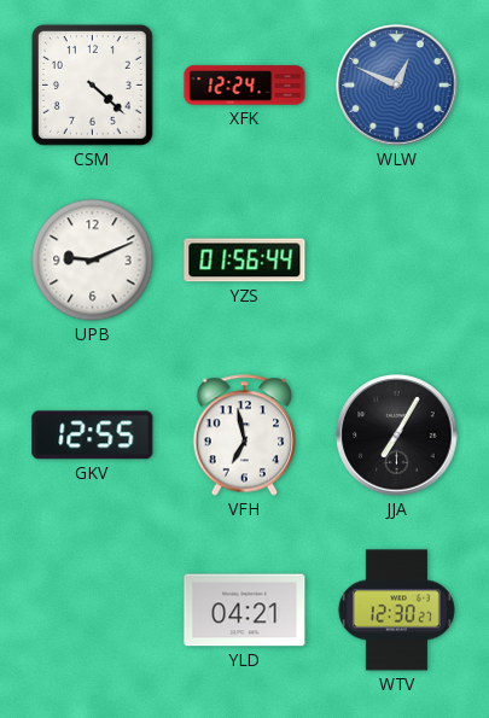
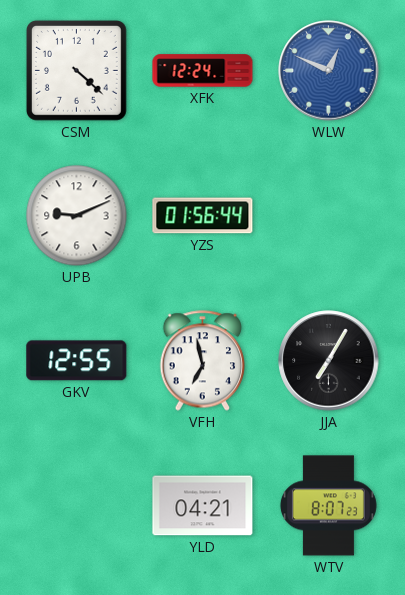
WTV: 12:30 -> 8:07 (328, 506)
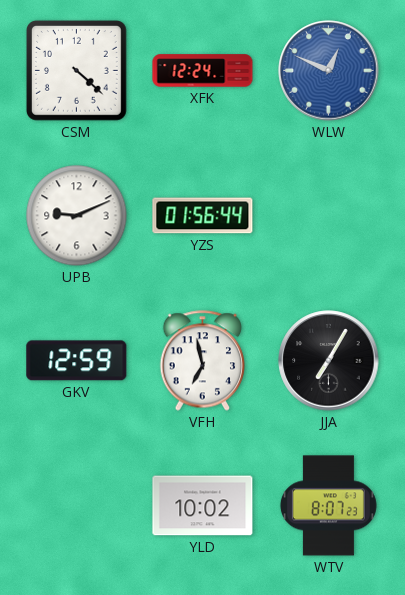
GKV: 12:55 -> 12:59 (77, 361)
YLD: 04:21 -> 10:02 (203, 506)
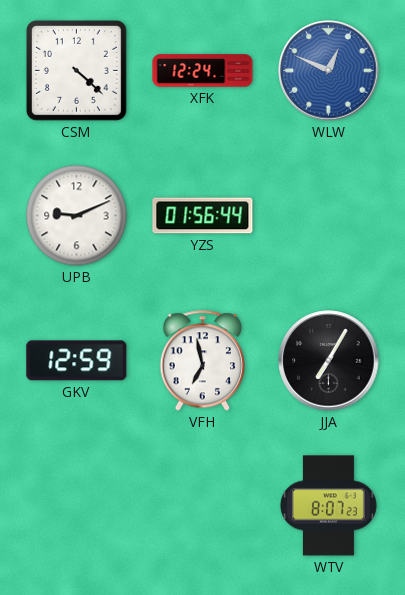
YLD: 10:02 -> none (203, 506)
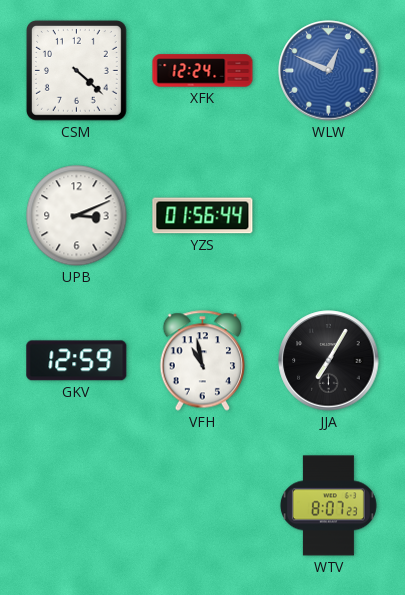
UPB: 9:11 -> 3:11 (77, 216)
VFH: 6:58 -> 10:58 (203, 361)
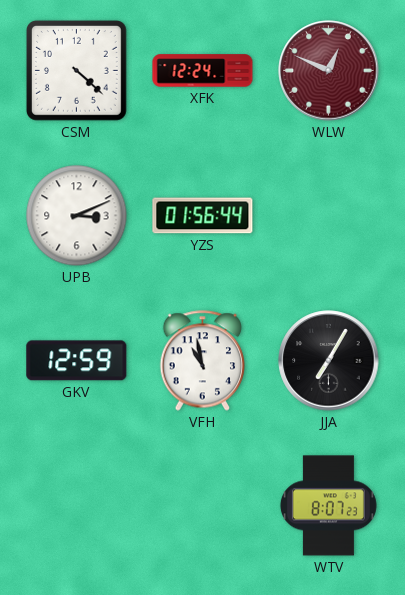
WLW dial: blue -> burgundy (329, 71)
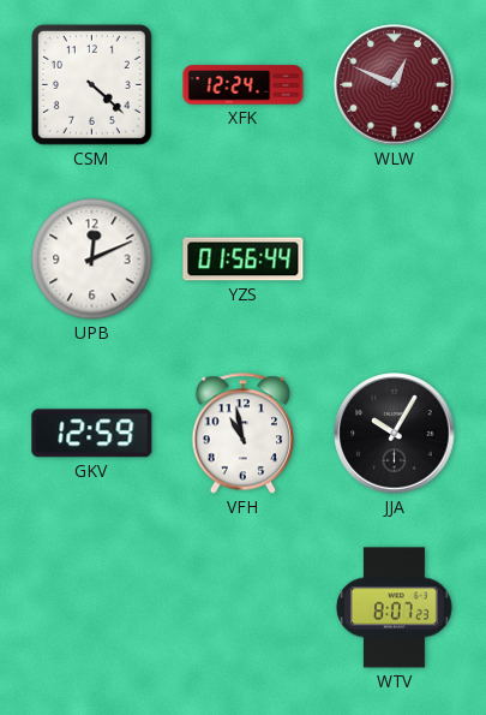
UPB: 3:11 -> 12:11 (92, 260)
JJA: 7:05 -> 10:05 (395, 434)
